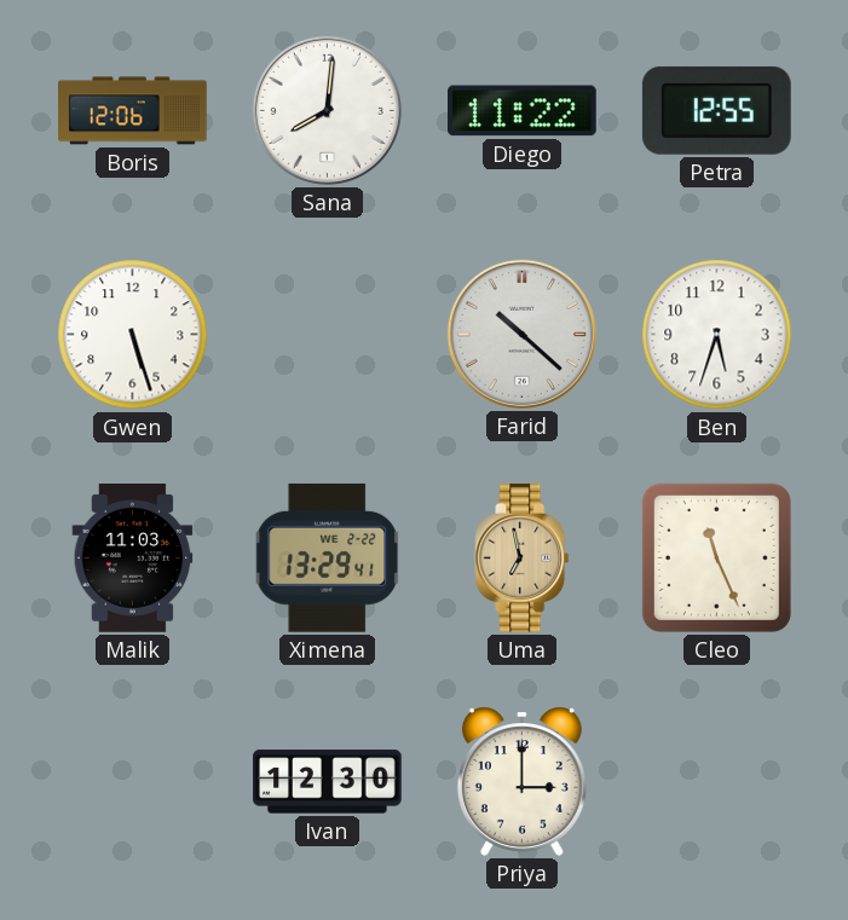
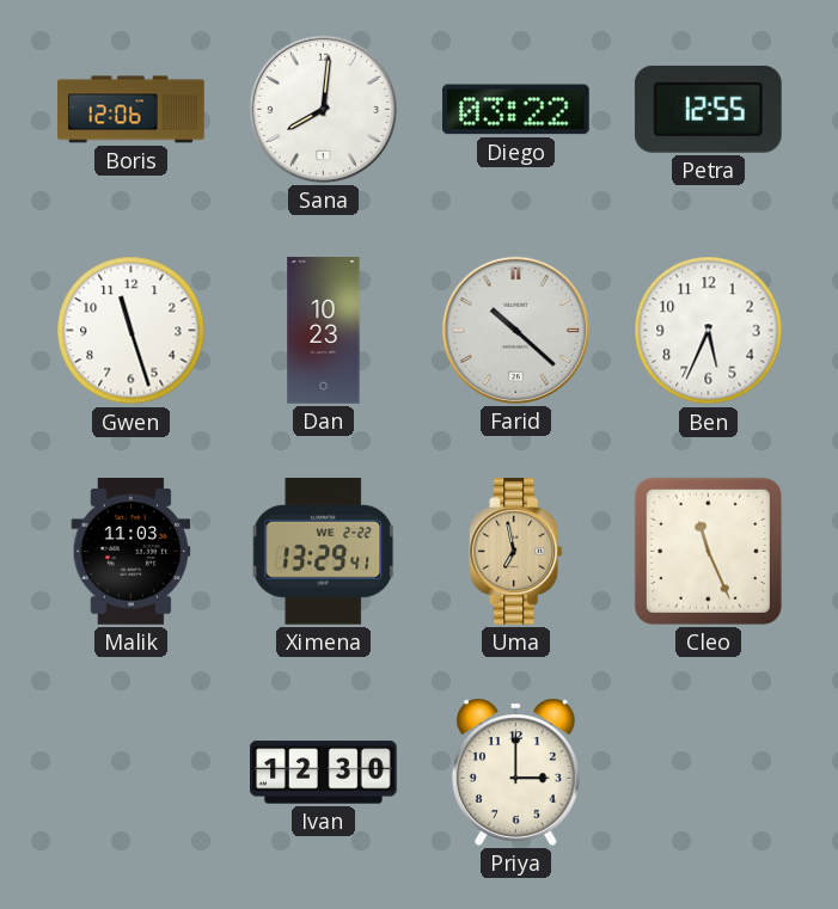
Diego: 11:22 -> 03:22 (516, 110)
Gwen: 5:27 -> 11:27 (131, 331)
Dan: none -> 10:23 (324, 331)
Ben: 5:33 -> 5:34 (709, 331)
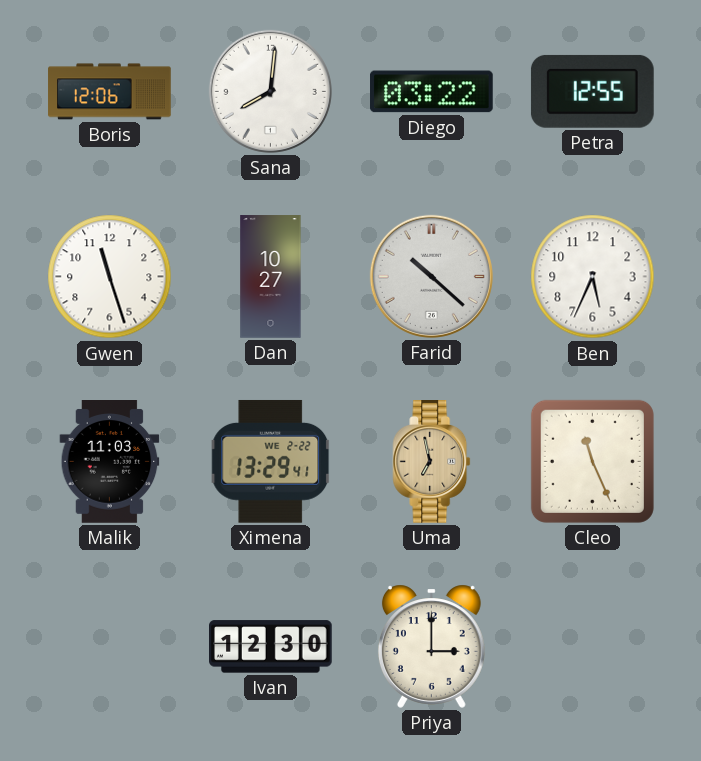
Dan: 10:23 -> 10:27 (271, 277)
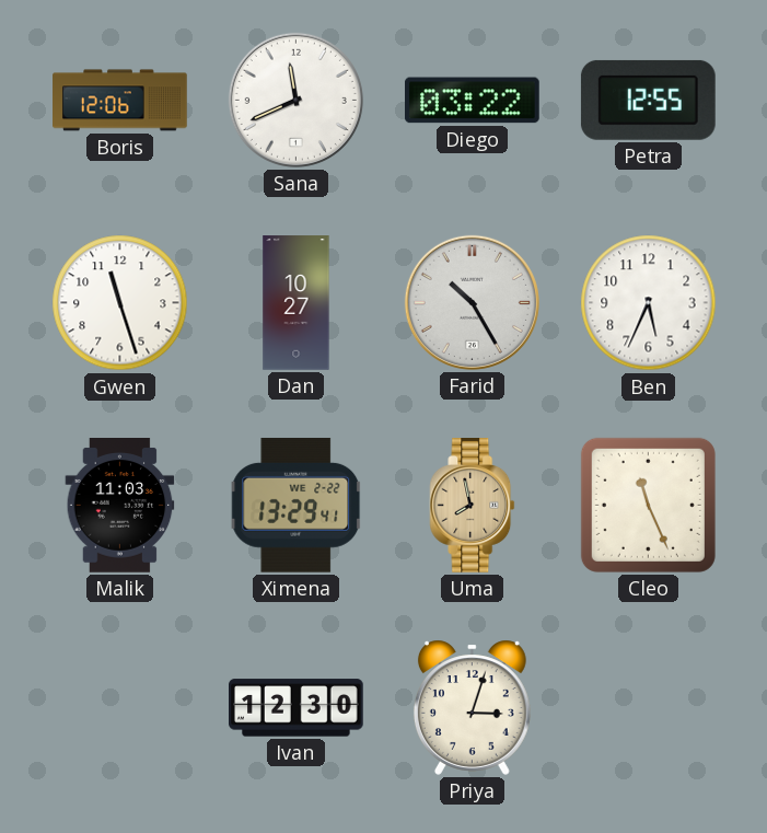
Sana: 8:01 -> 11:41 (295, 100)
Farid: 10:22 -> 10:25 (472, 302)
Uma: 6:58 -> 7:58 (473, 506)
Priya: 3:00 -> 3:03 (472, 707)
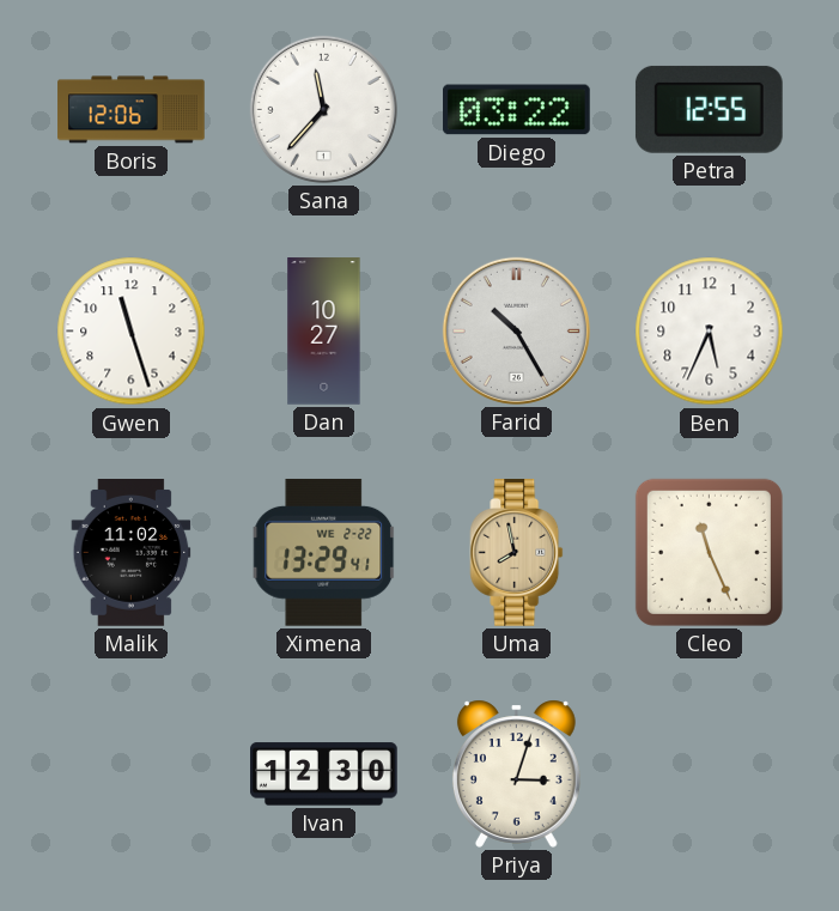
Sana: 11:41 -> 11:37 (323, 109)
Malik: 11:03 -> 11:02 (132, 553)
